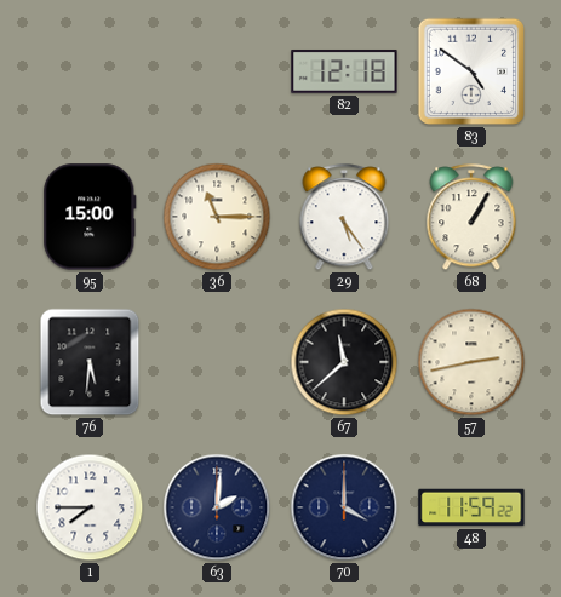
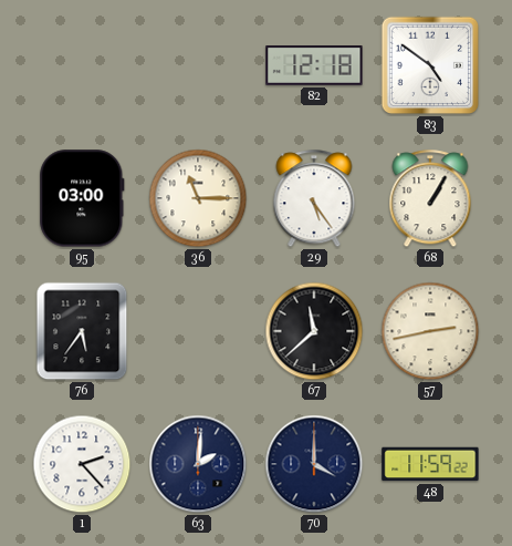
95: 15:00 -> 03:00 (82, 198)
76: 5:31 -> 5:36 (82, 331)
1: 7:45 -> 2:23 (82, 464)
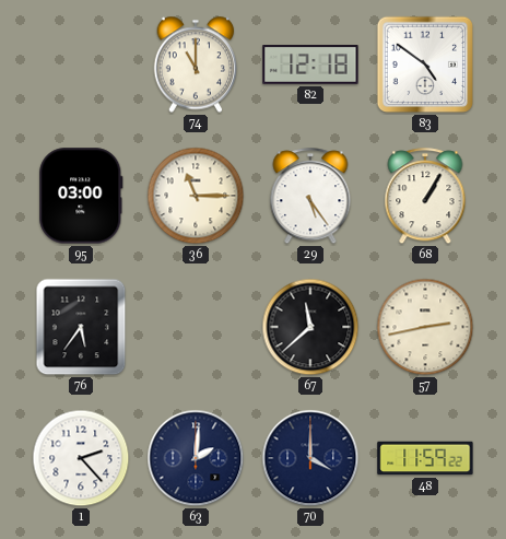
74: none -> 11:00 (196, 65)
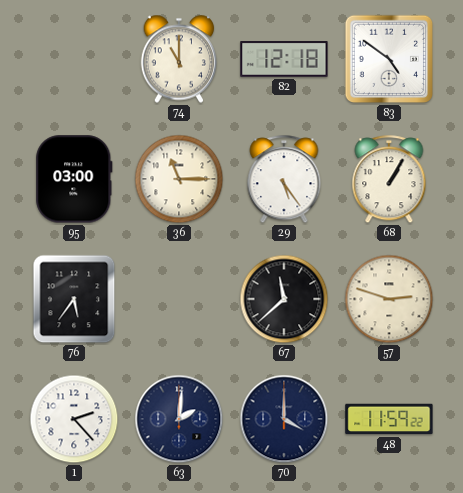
57: 2:43 -> 2:48 (389, 299)
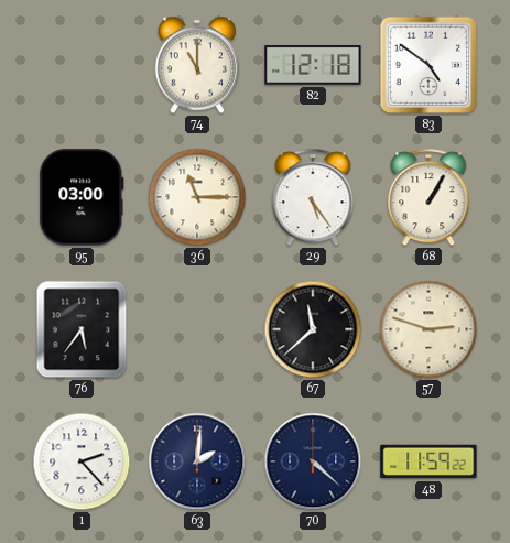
70: 4:00 -> 4:22 (313, 461)
